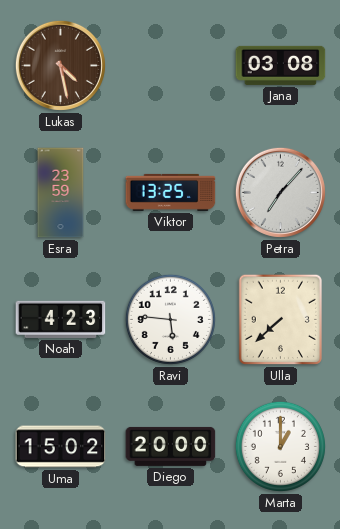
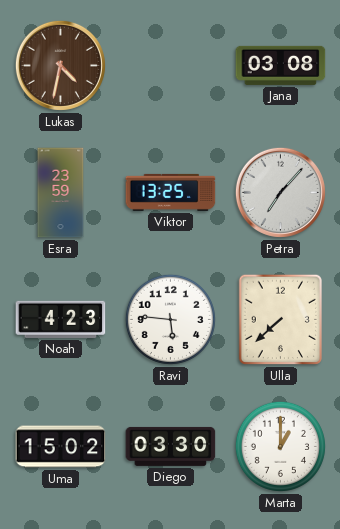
Lukas: 4:28 -> 4:32 (60, 65)
Diego: 20:00 -> 03:30 (171, 446)
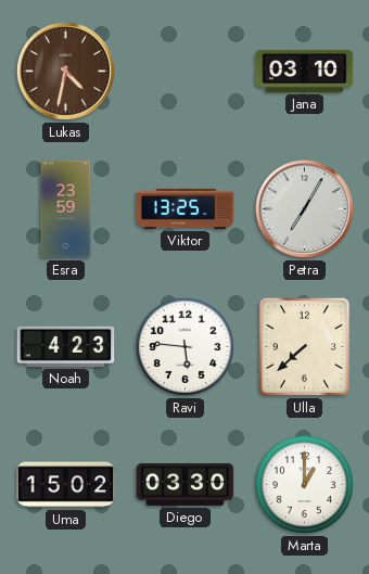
Jana: 03:08 -> 03:10 (305, 71)
Petra: 7:07 -> 7:05 (304, 208)
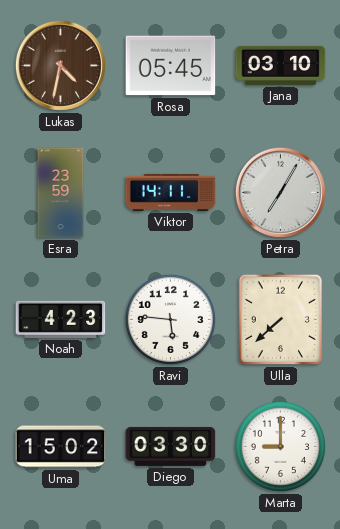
Rosa: none -> 05:45 (171, 66)
Viktor: 13:25 -> 14:11 (171, 192)
Marta: 1:00 -> 9:00 (280, 446)
